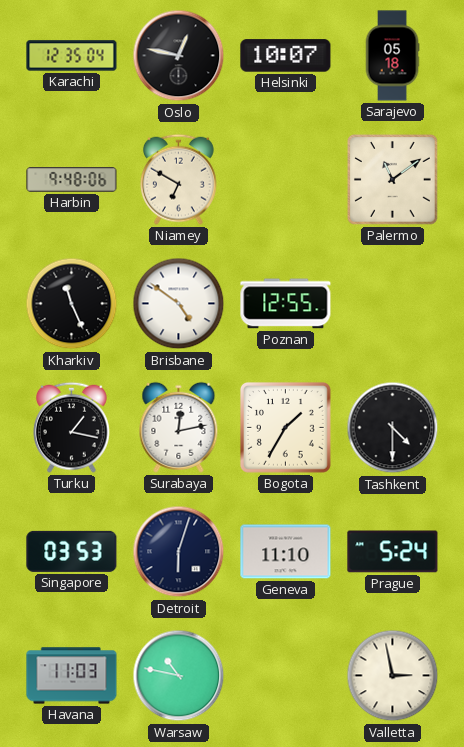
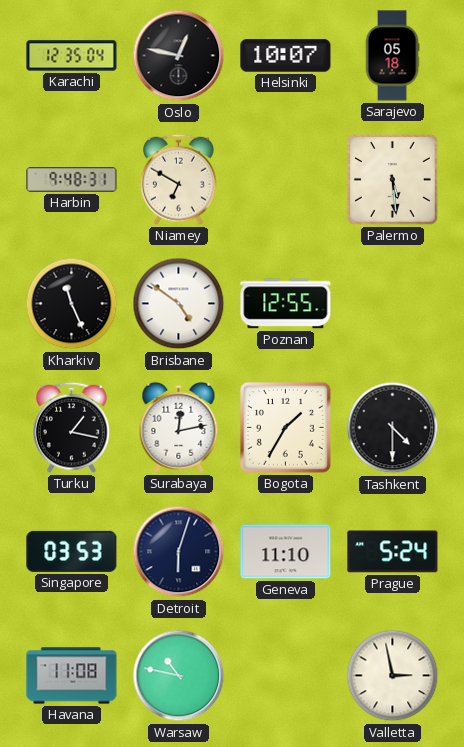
Harbin: 9:48:06 -> 9:48:31 (72, 180)
Palermo: 11:09 -> 5:29 (392, 179)
Havana: 11:03 -> 11:08 (72, 676)
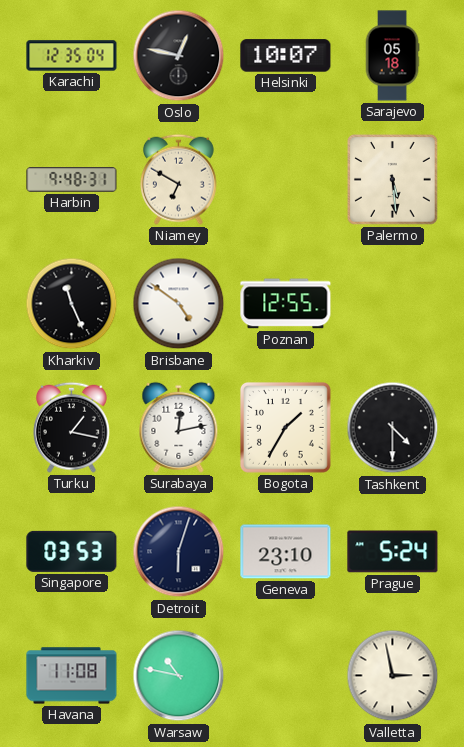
Geneva: 11:10 -> 23:10 (286, 552)
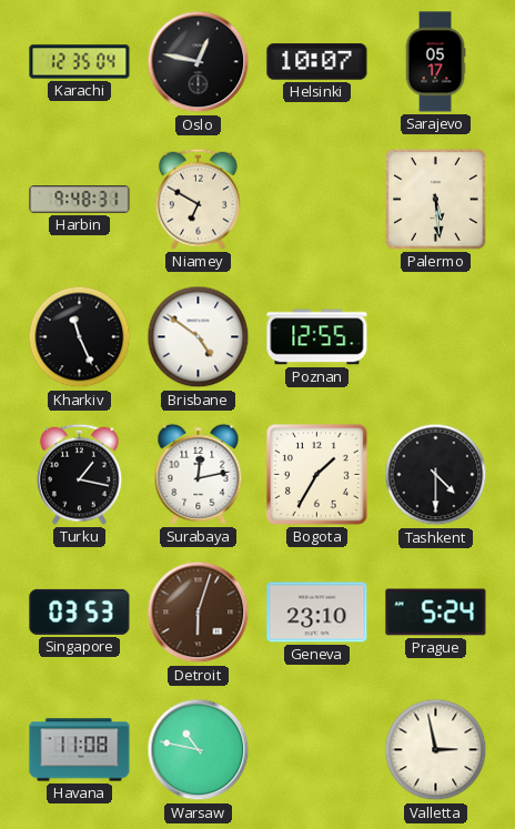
Sarajevo: 05:18 -> 05:17 (435, 62)
Detroit dial: navy -> brown (199, 613)
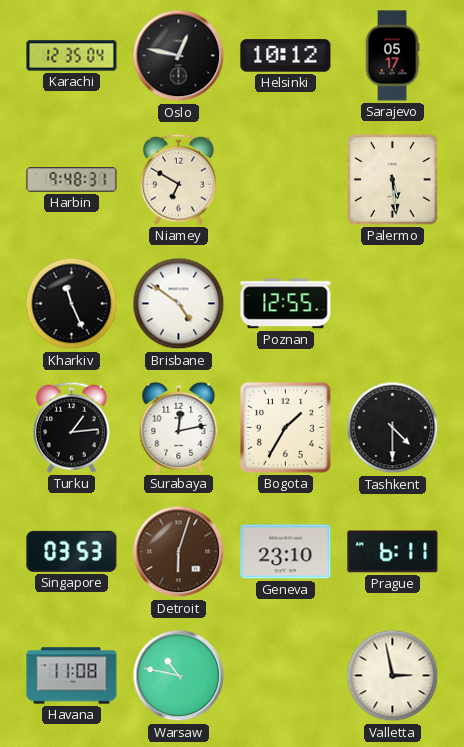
Helsinki: 10:07 -> 10:12 (286, 56)
Turku: 1:17 -> 1:14 (71, 427)
Prague: 5:24 -> 6:11 (393, 552)
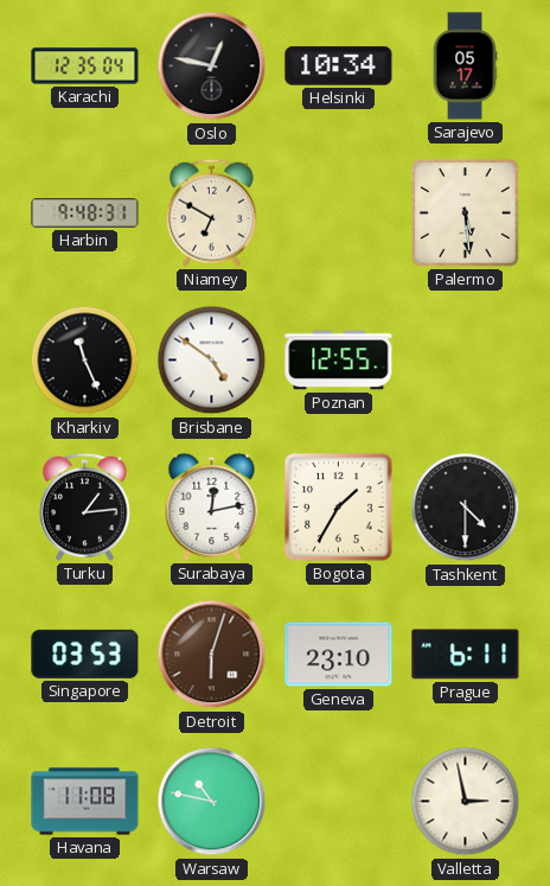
Helsinki: 10:12 -> 10:34 (339, 66)
